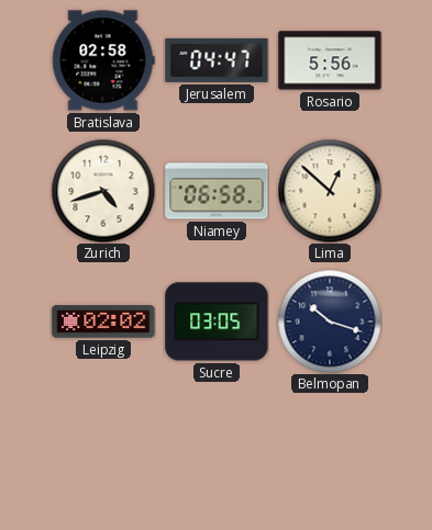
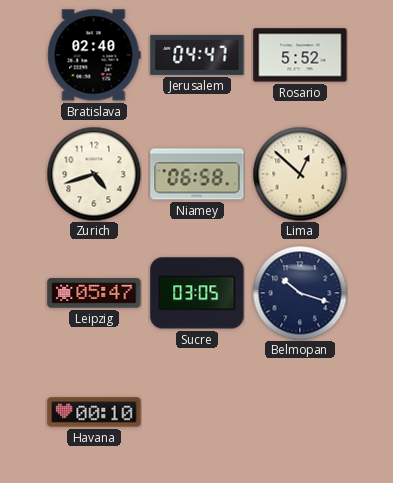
Bratislava: 02:58 -> 02:40 (94, 55)
Rosario: 5:56 -> 5:52 (300, 55)
Leipzig: 02:02 -> 05:47 (94, 293)
Havana: none -> 00:10 (94, 412)
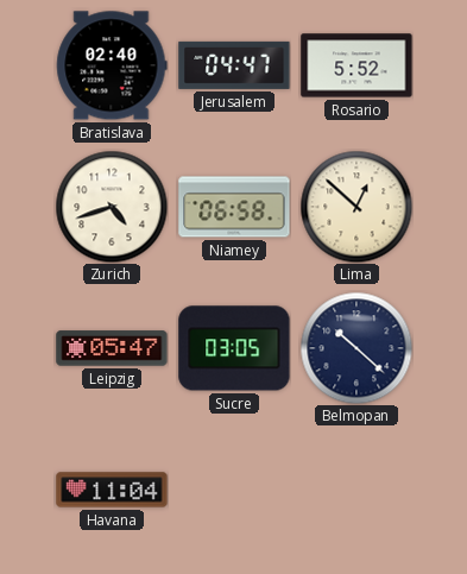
Belmopan: 10:18 -> 10:22 (356, 348)
Havana: 00:10 -> 11:04 (112, 490)
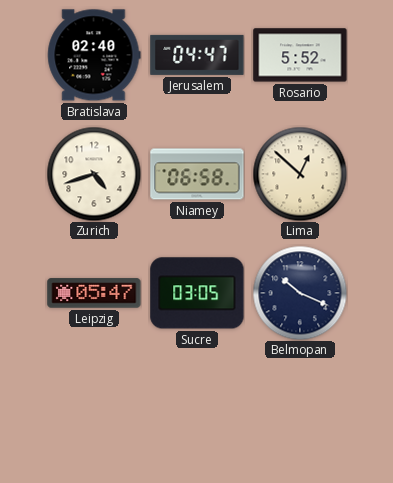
Belmopan: 10:22 -> 10:19 (300, 293)
Havana: 11:04 -> none (112, 490)
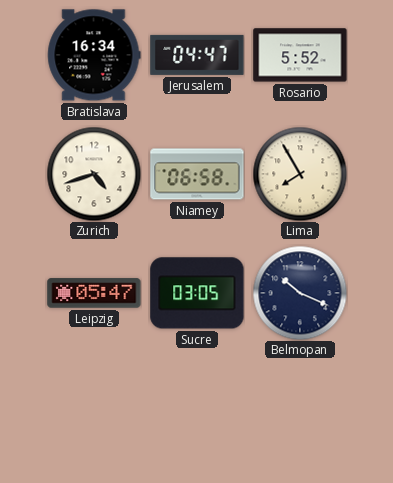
Bratislava: 02:40 -> 16:34 (94, 55)
Lima: 12:52 -> 7:55 (300, 174)
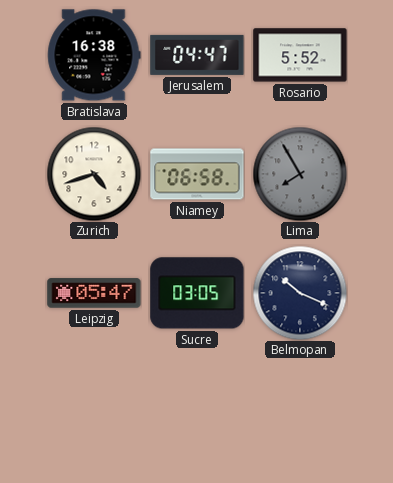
Bratislava: 16:34 -> 16:38 (94, 55)
Lima dial: cream -> grey (300, 174)
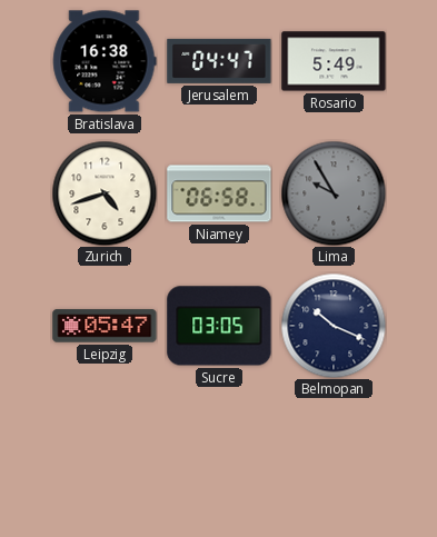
Rosario: 5:52 -> 5:49 (334, 61)
Lima: 7:55 -> 9:55 (334, 193)
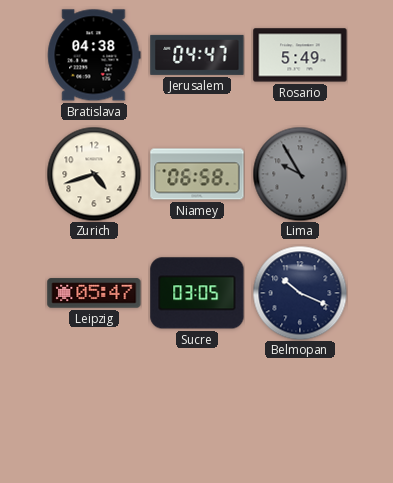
Bratislava: 16:38 -> 04:38 (94, 55)
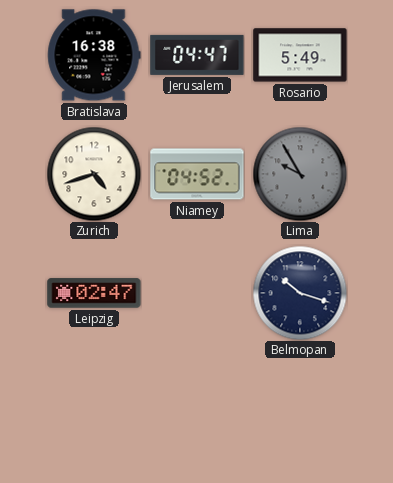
Bratislava: 04:38 -> 16:38 (94, 55)
Niamey: 06:58 -> 04:52 (197, 174)
Leipzig: 05:47 -> 02:47 (94, 293)
Sucre: 03:05 -> none (197, 293)
Belmopan: 10:19 -> 10:18 (300, 293)
